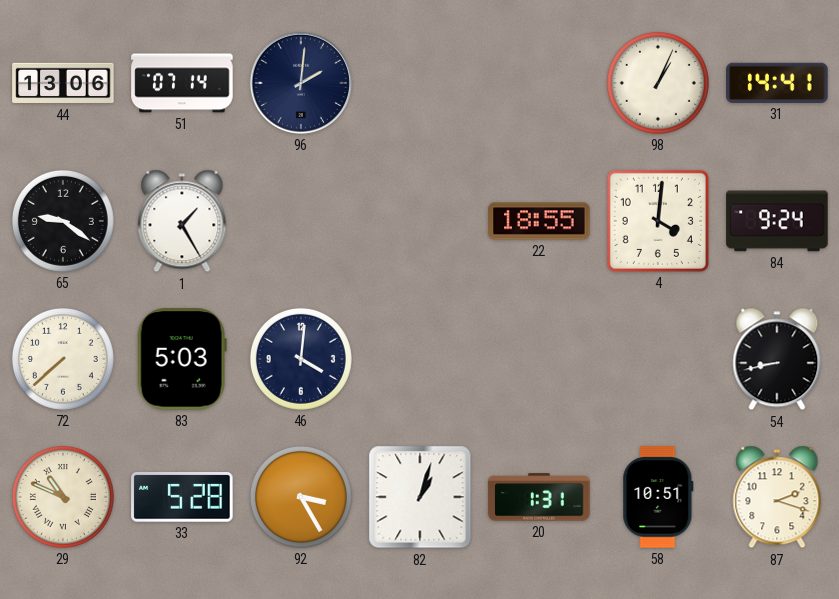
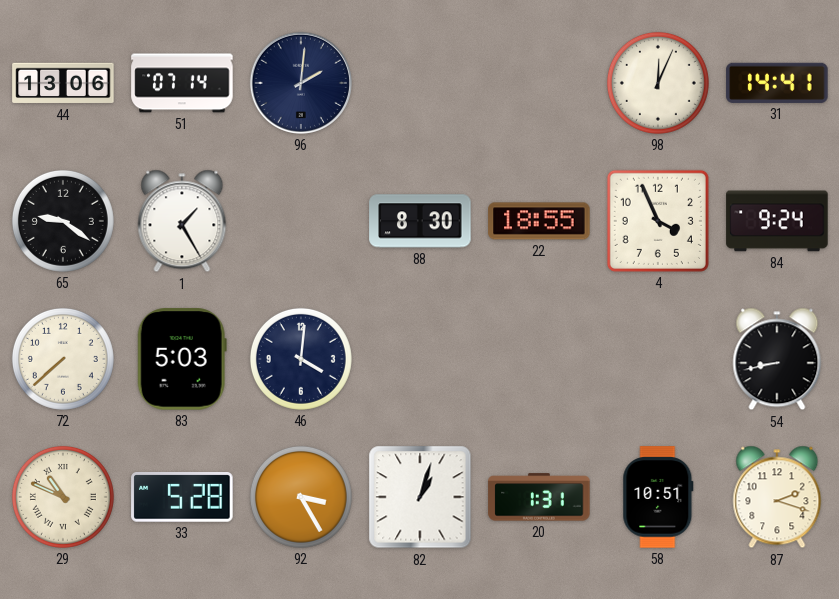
98: 1:04 -> 12:04 (658, 83)
88: none -> 8:30 (420, 221)
4: 4:01 -> 3:56 (658, 221)
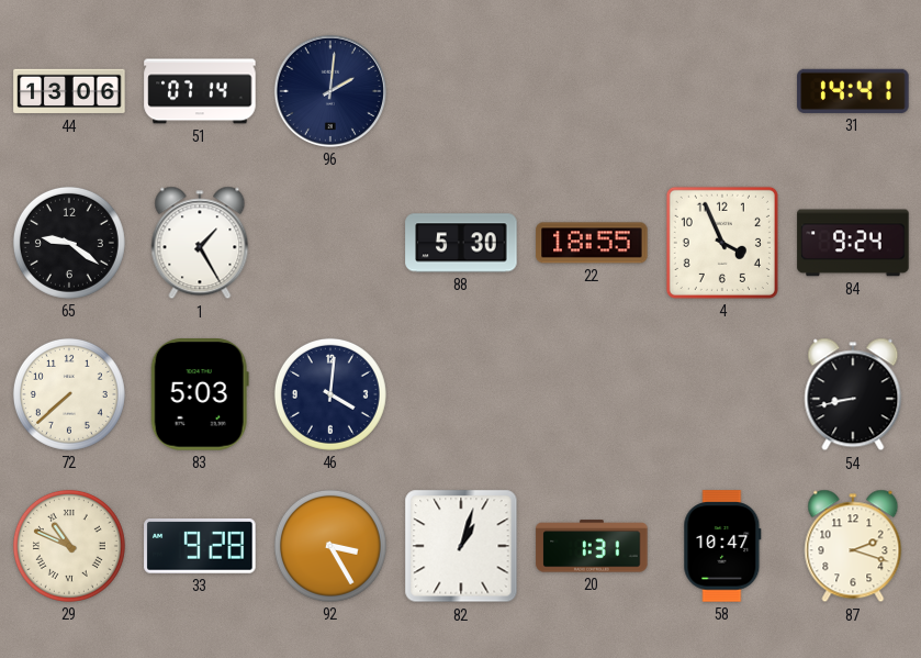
98: 12:04 -> none (658, 83)
88: 8:30 -> 5:30 (461, 243)
33: 5:28 -> 9:28 (200, 546)
58: 10:51 -> 10:47 (722, 546)
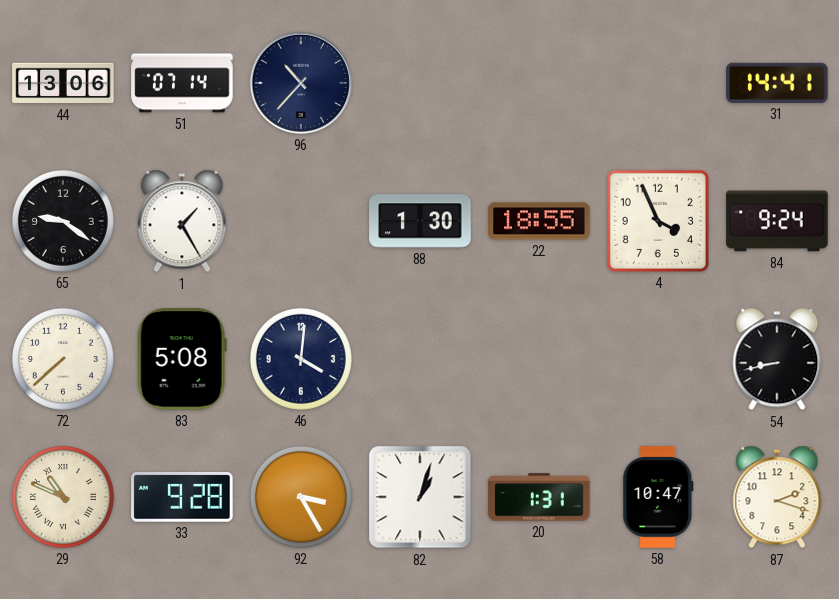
96: 2:01 -> 10:37 (301, 83)
88: 5:30 -> 1:30 (420, 221)
83: 5:03 -> 5:08 (182, 359)
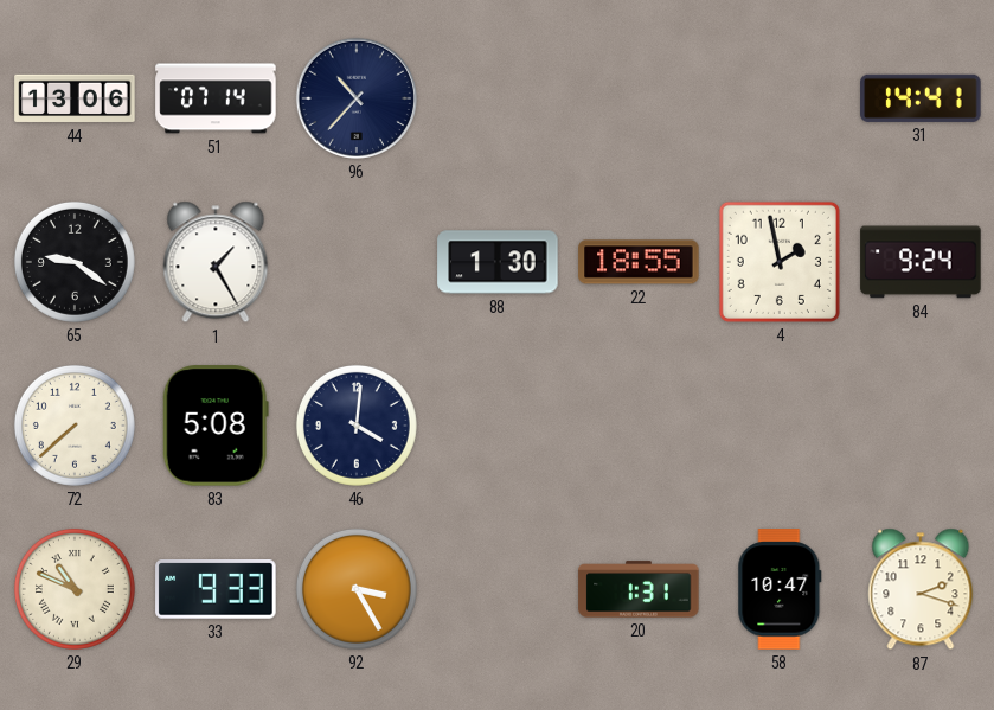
4: 3:56 -> 1:58 (780, 262)
54: 8:43 -> none (777, 359)
33: 9:28 -> 9:33 (216, 589)
82: 1:03 -> none (420, 497)
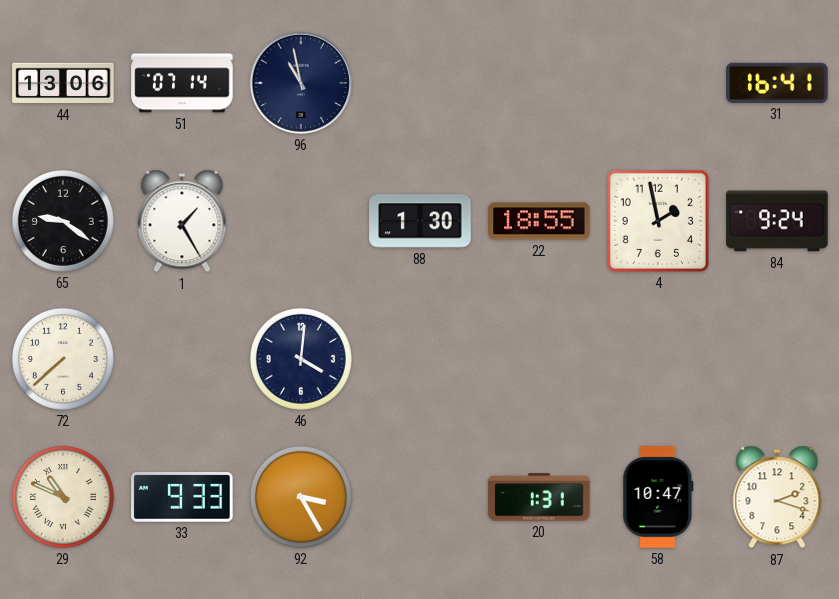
96: 10:37 -> 10:58 (301, 83)
31: 14:41 -> 16:41 (777, 83)
83: 5:08 -> none (216, 426)
